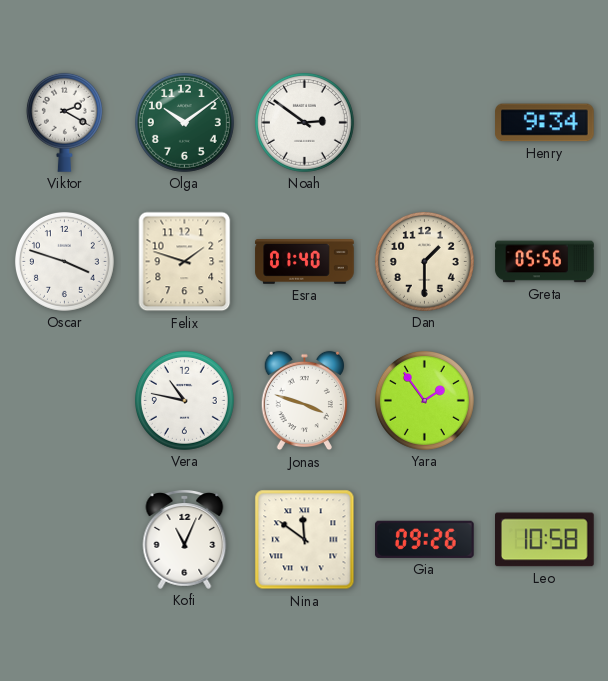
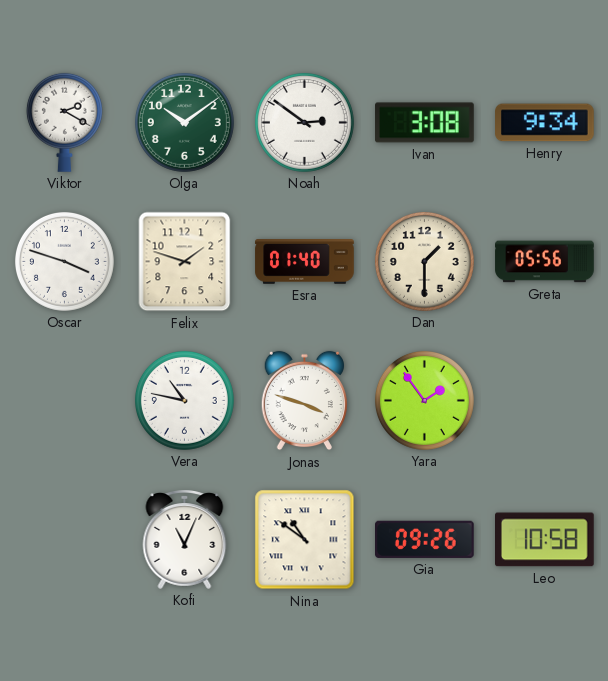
Ivan: none -> 3:08 (425, 123)
Nina: 11:51 -> 10:51 (305, 540)
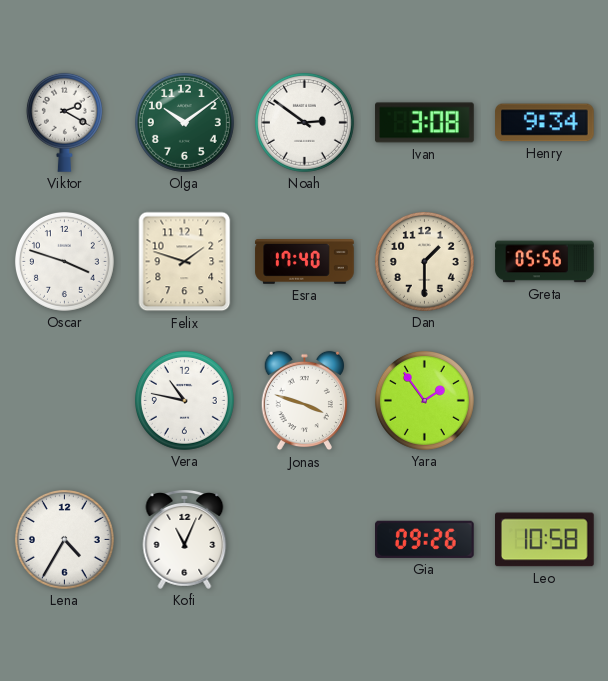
Esra: 01:40 -> 17:40 (305, 262)
Lena: none -> 4:35 (64, 539)
Nina: 10:51 -> none (305, 540)
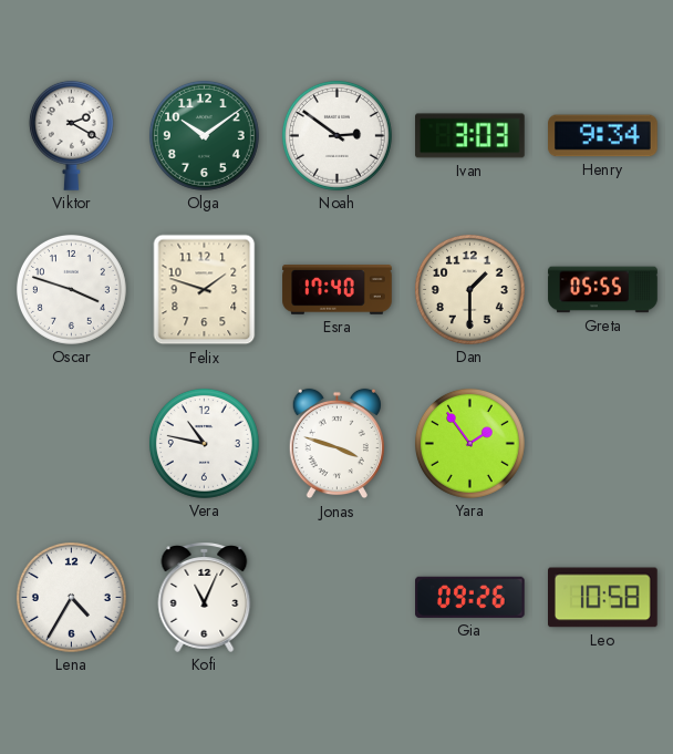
Ivan: 3:08 -> 3:03 (470, 136)
Greta: 05:56 -> 05:55 (603, 290)
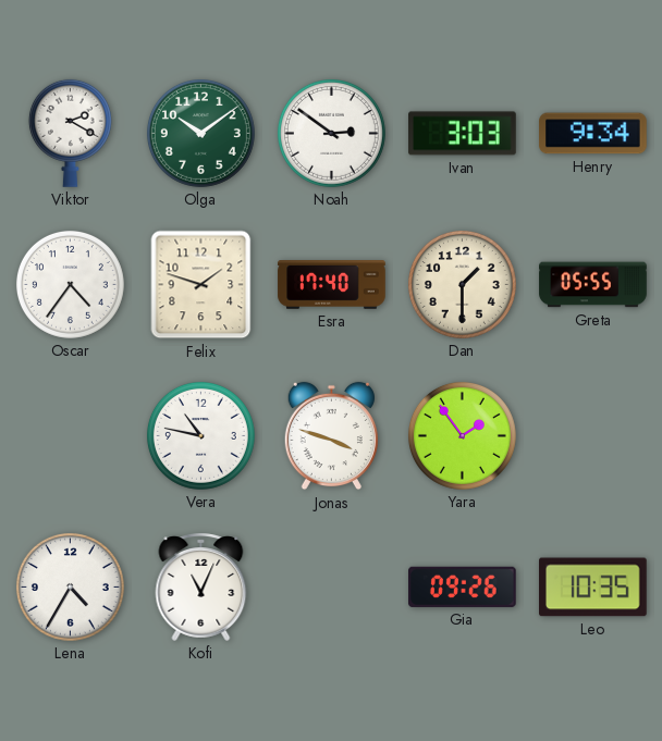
Oscar: 3:48 -> 4:36 (70, 284)
Leo: 10:58 -> 10:35 (593, 588)
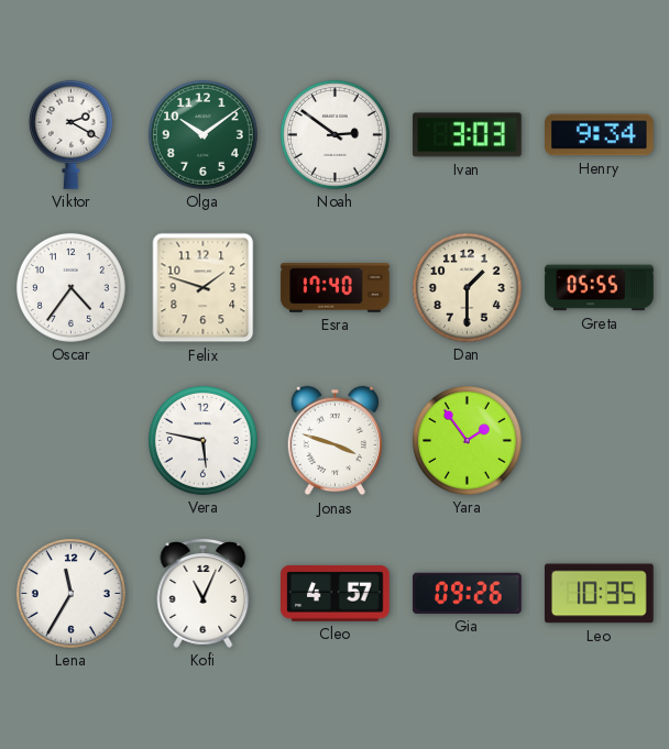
Vera: 10:47 -> 5:47 (202, 440)
Lena: 4:35 -> 11:35 (70, 593)
Cleo: none -> 4:57 (336, 593)
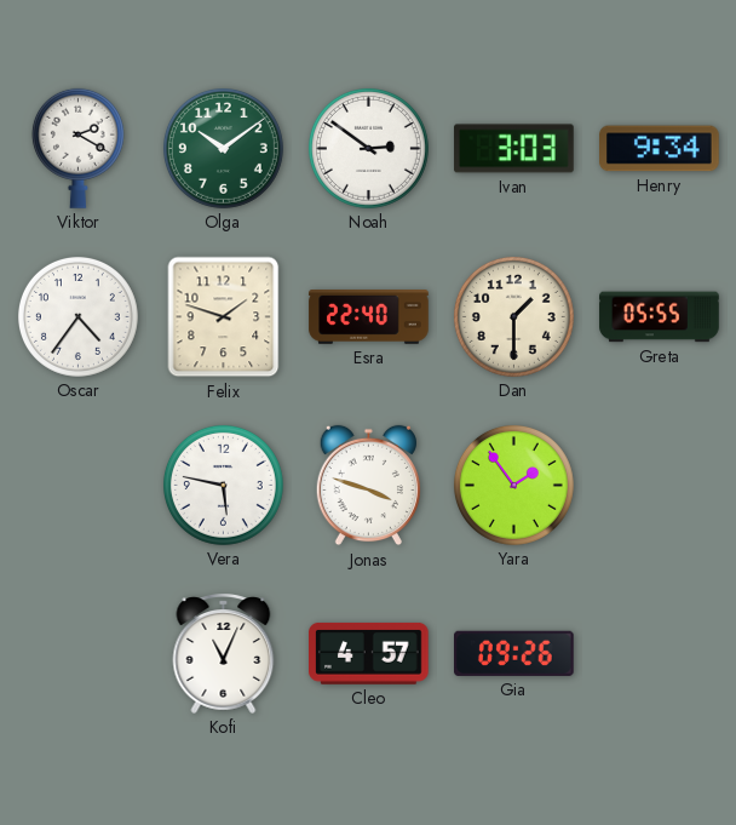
Esra: 17:40 -> 22:40 (369, 317)
Lena: 11:35 -> none (70, 593)
Leo: 10:35 -> none (600, 594)
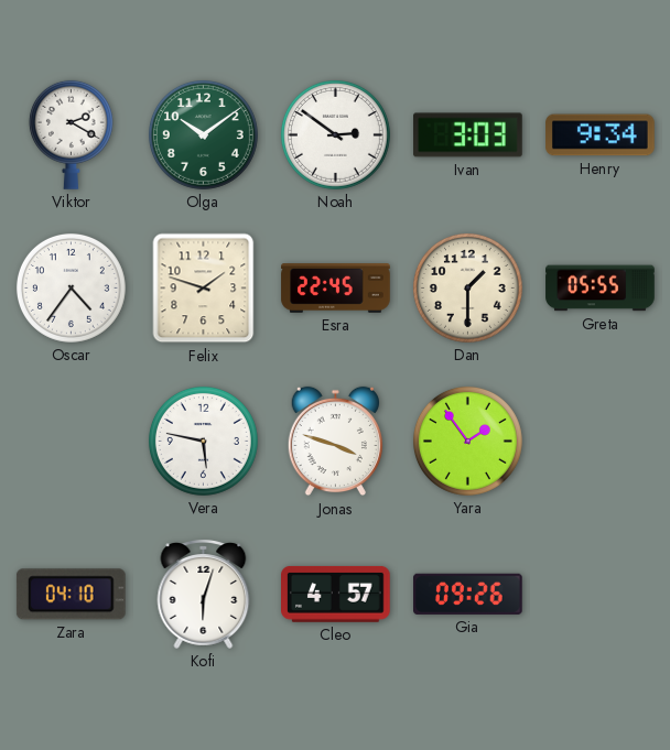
Esra: 22:40 -> 22:45 (336, 289)
Zara: none -> 04:10 (71, 595)
Kofi: 11:04 -> 6:03 (204, 594)
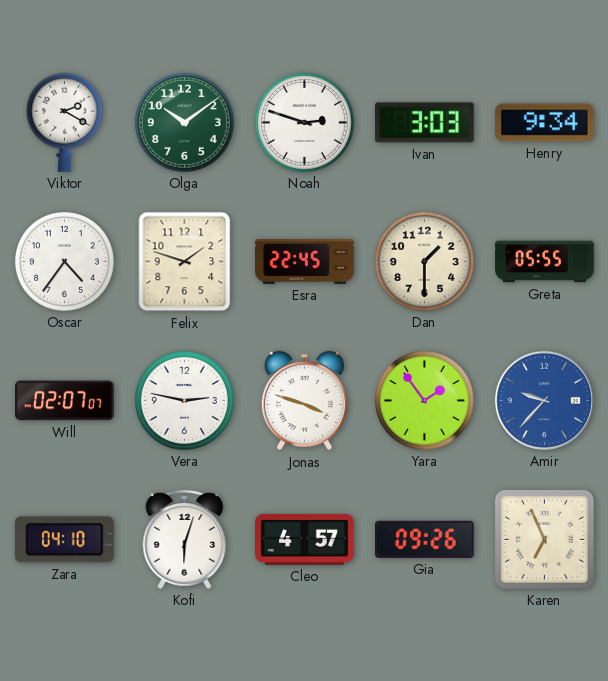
Noah: 2:51 -> 2:48 (304, 122)
Will: none -> 02:07 (65, 401)
Vera: 5:47 -> 2:47 (184, 400)
Amir: none -> 9:37 (544, 400)
Karen: none -> 6:56 (544, 539)
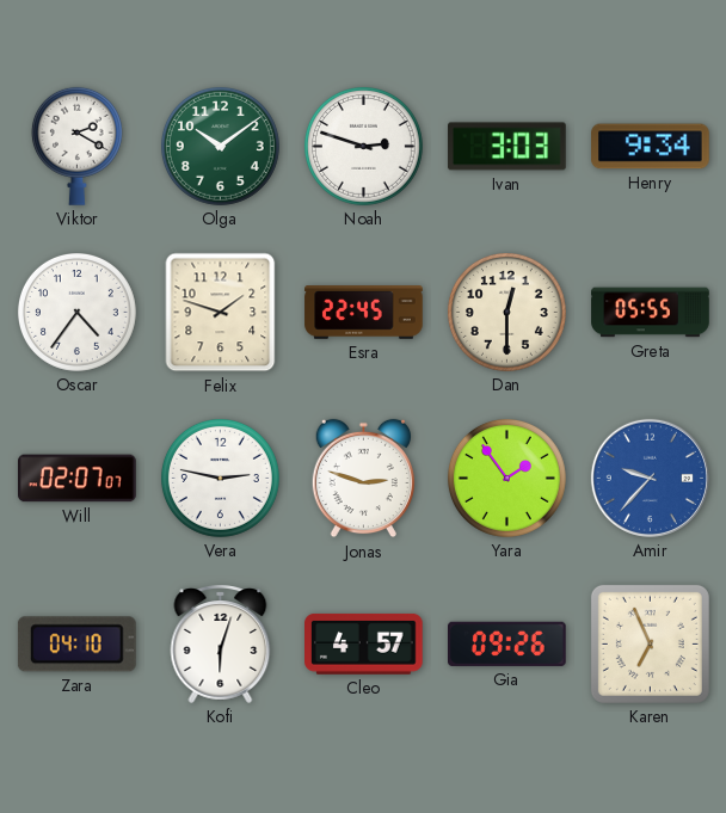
Dan: 1:30 -> 12:30 (506, 312)
Jonas: 3:48 -> 2:48 (363, 479)
